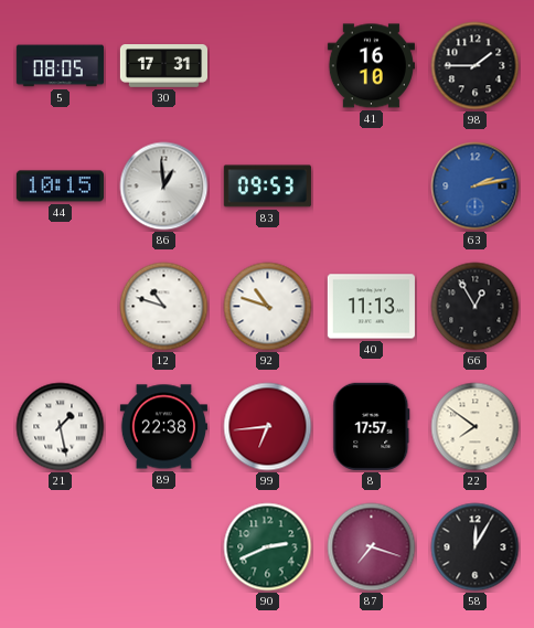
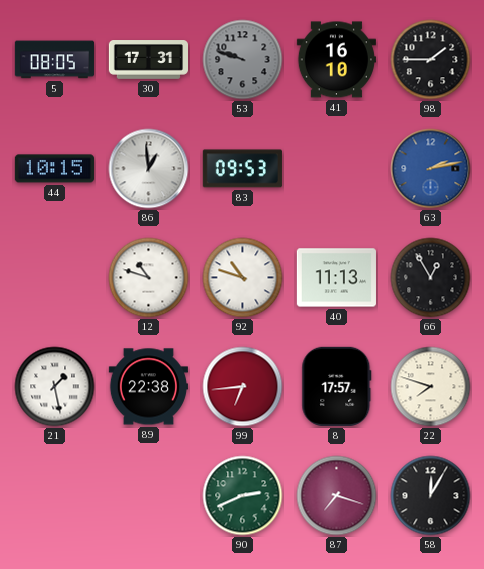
53: none -> 9:48 (243, 60)
22: 7:51 -> 7:48 (431, 387)
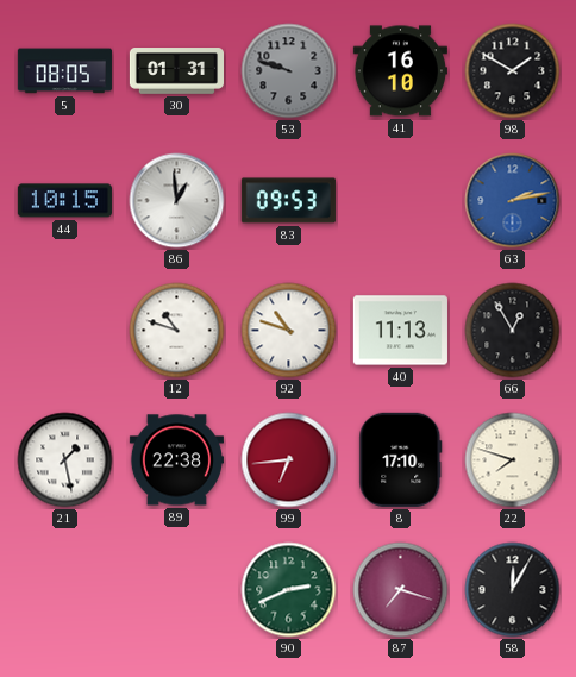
30: 17:31 -> 01:31 (176, 71)
98: 1:45 -> 1:50 (513, 71)
8: 17:57 -> 17:10 (401, 459)
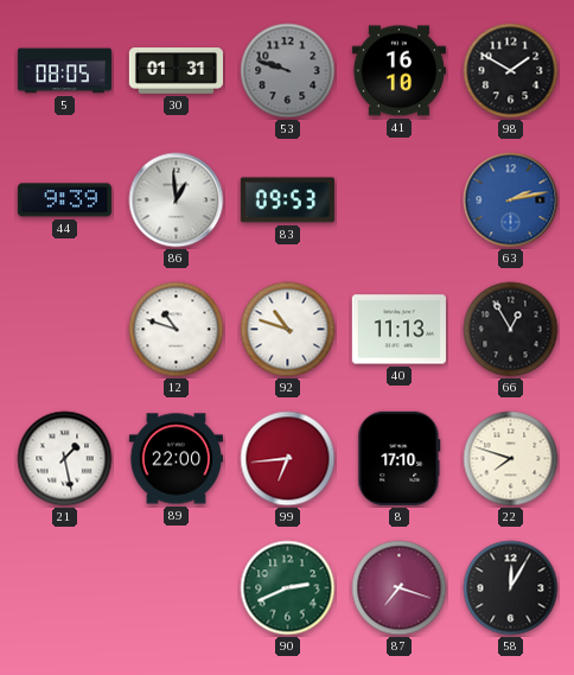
44: 10:15 -> 9:39 (64, 200)
89: 22:38 -> 22:00 (176, 459)
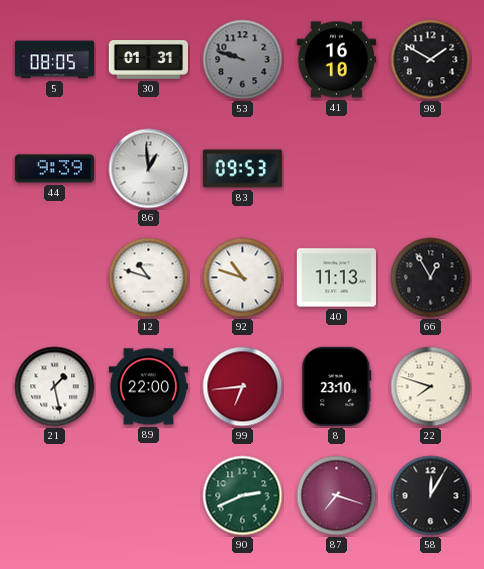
63: 2:13 -> none (511, 200)
8: 17:10 -> 23:10 (337, 386)
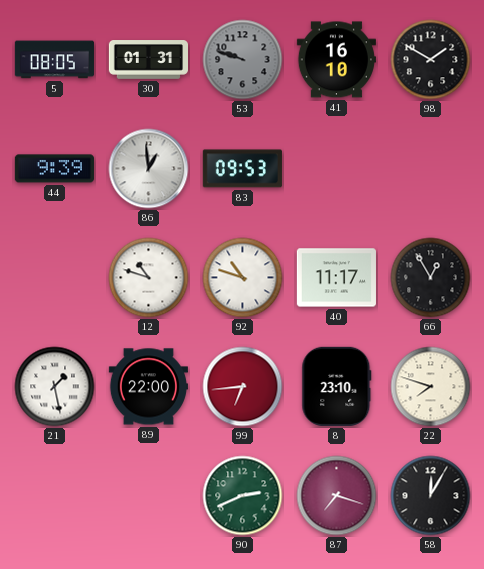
40: 11:13 -> 11:17 (336, 278)
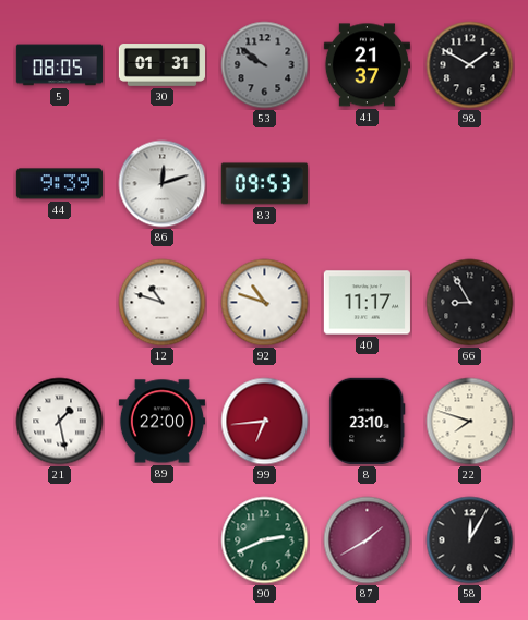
53: 9:48 -> 9:51 (265, 65)
41: 16:10 -> 21:37 (367, 65)
86: 12:59 -> 12:12 (163, 184)
66: 12:55 -> 8:55 (470, 303)
87: 7:18 -> 1:40 (368, 540)
